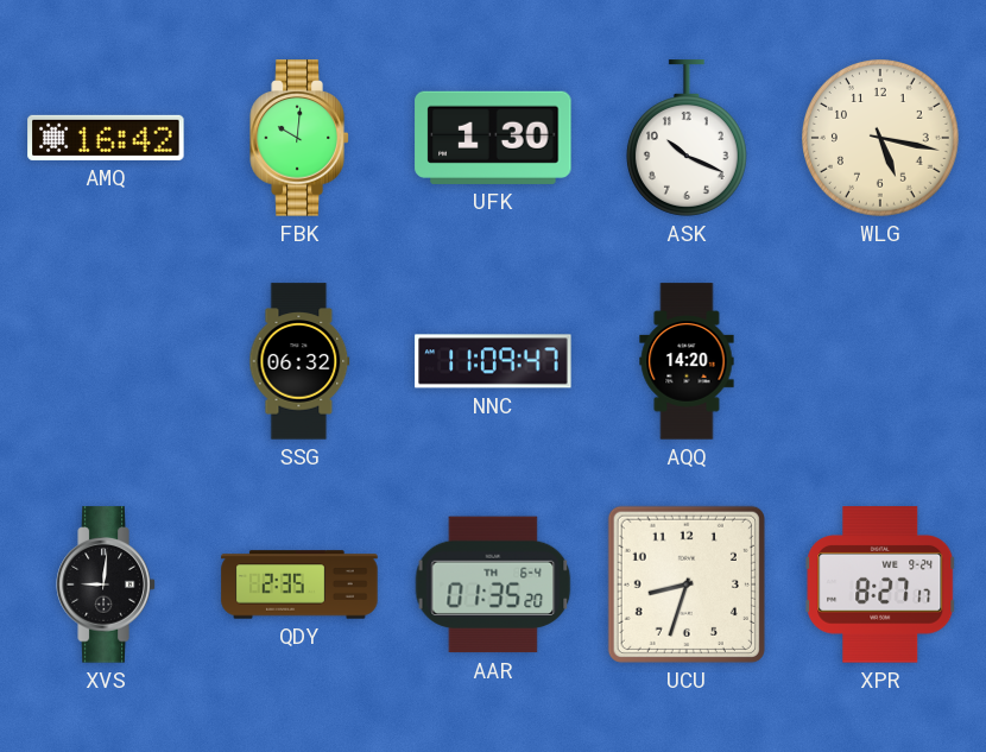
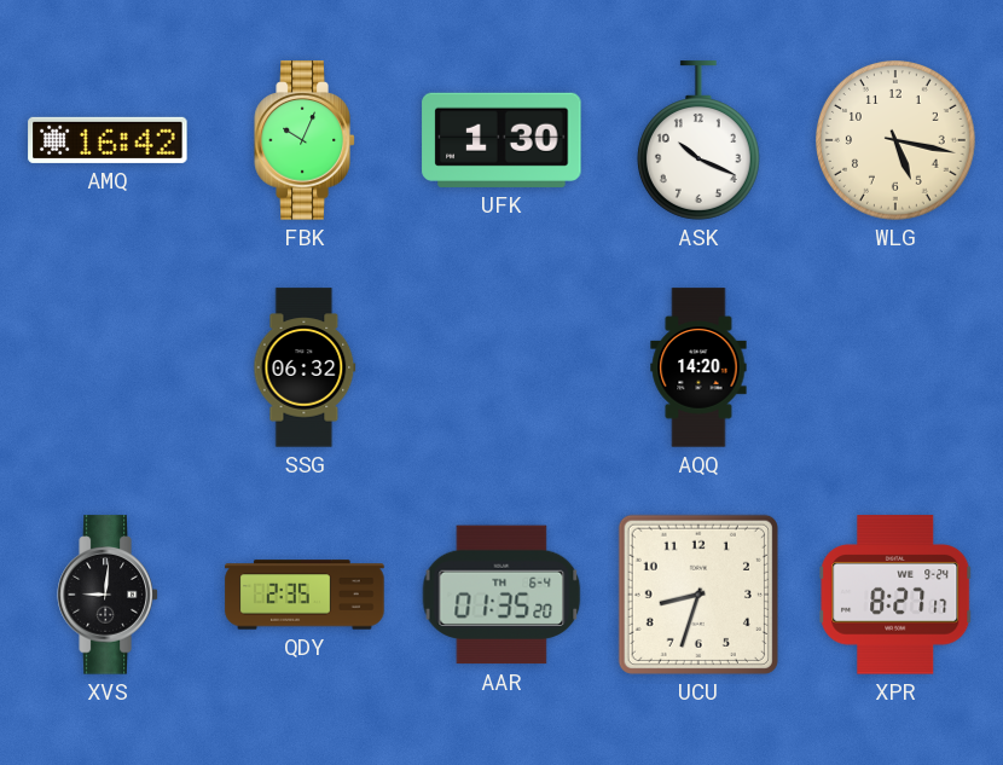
FBK: 10:01 -> 10:04 (305, 140)
NNC: 11:09 -> none (493, 361)
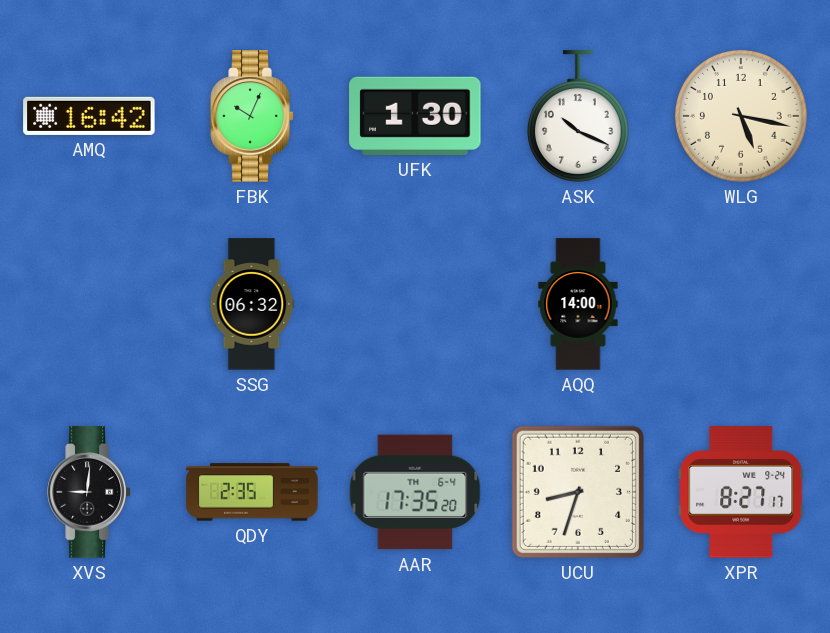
AQQ: 14:20 -> 14:00 (578, 304)
AAR: 01:35 -> 17:35 (415, 492)
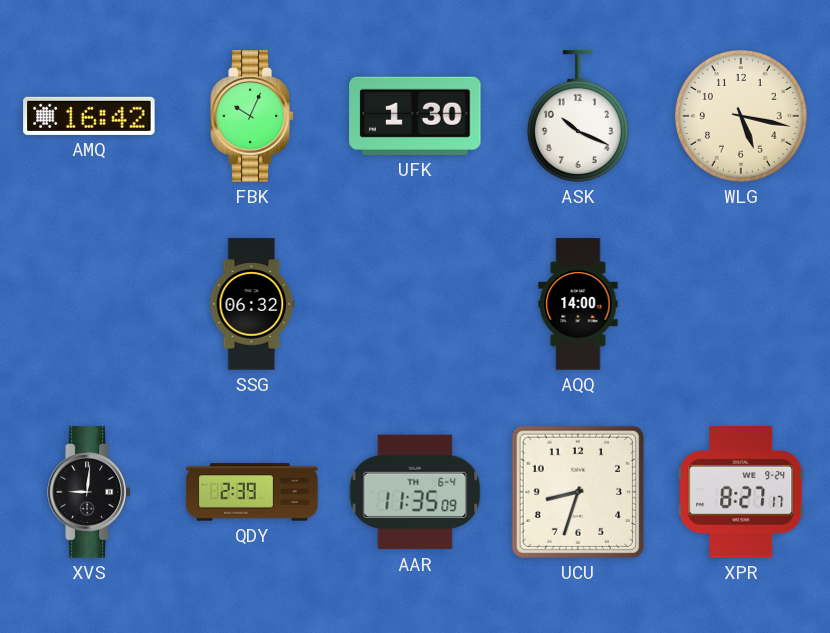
QDY: 2:35 -> 2:39 (252, 492)
AAR: 17:35 -> 11:35 (415, 492)
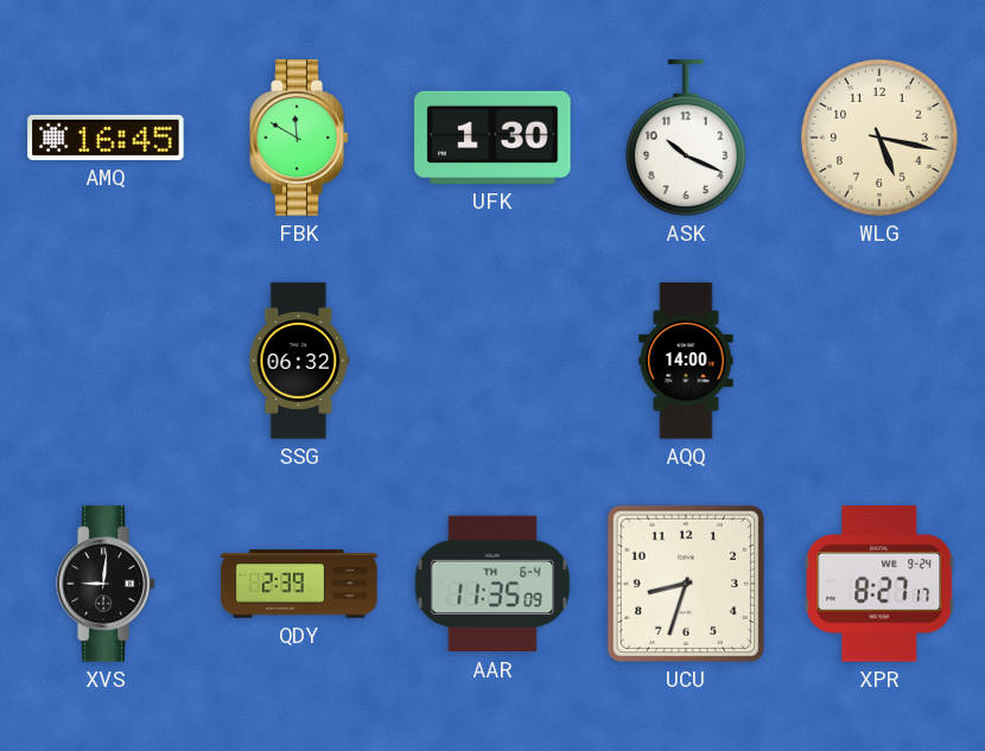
AMQ: 16:42 -> 16:45 (106, 138)
FBK: 10:04 -> 11:50 (299, 138)
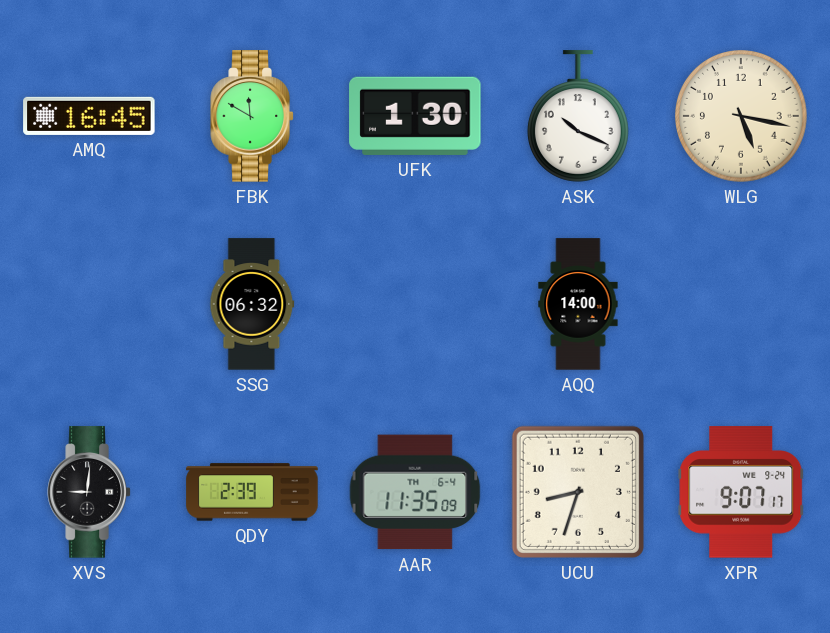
XPR: 8:27 -> 9:07 (741, 492)
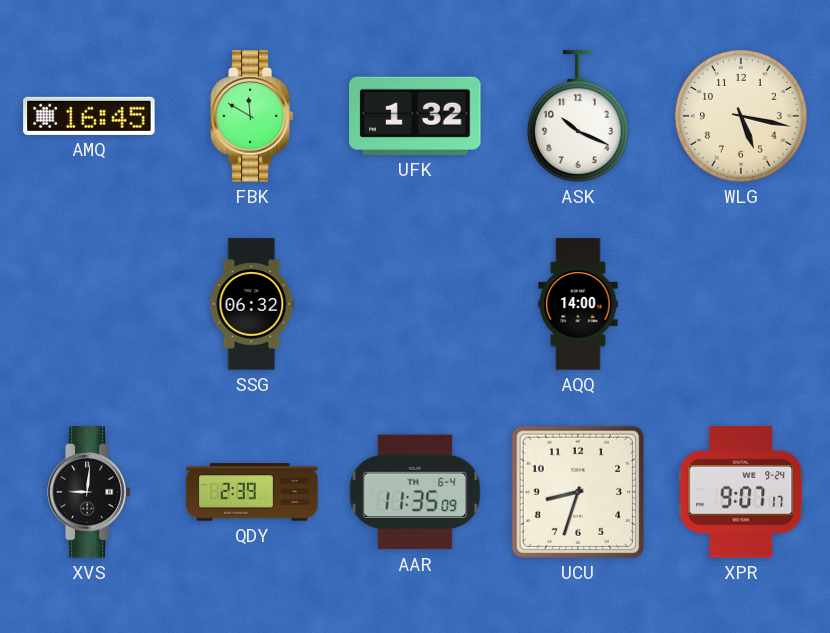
UFK: 1:30 -> 1:32 (415, 116)
